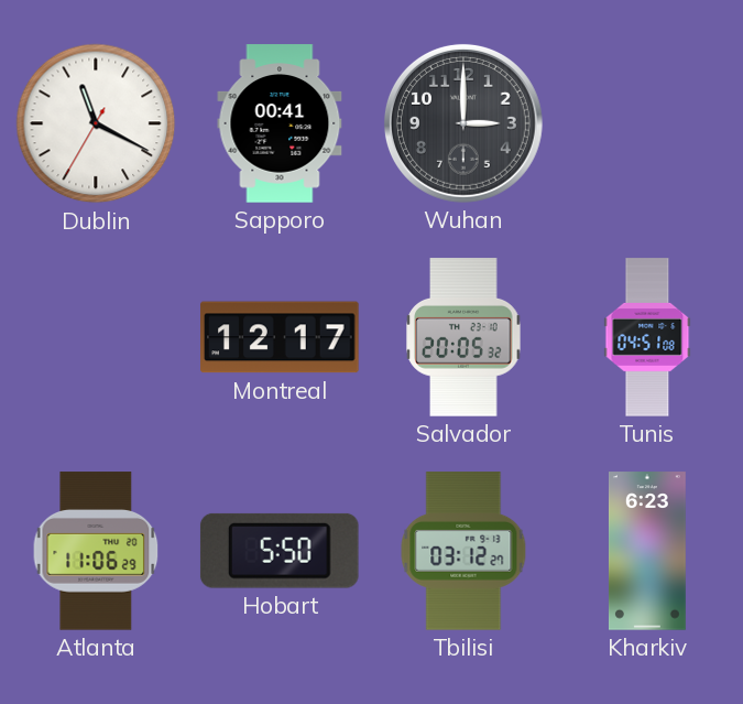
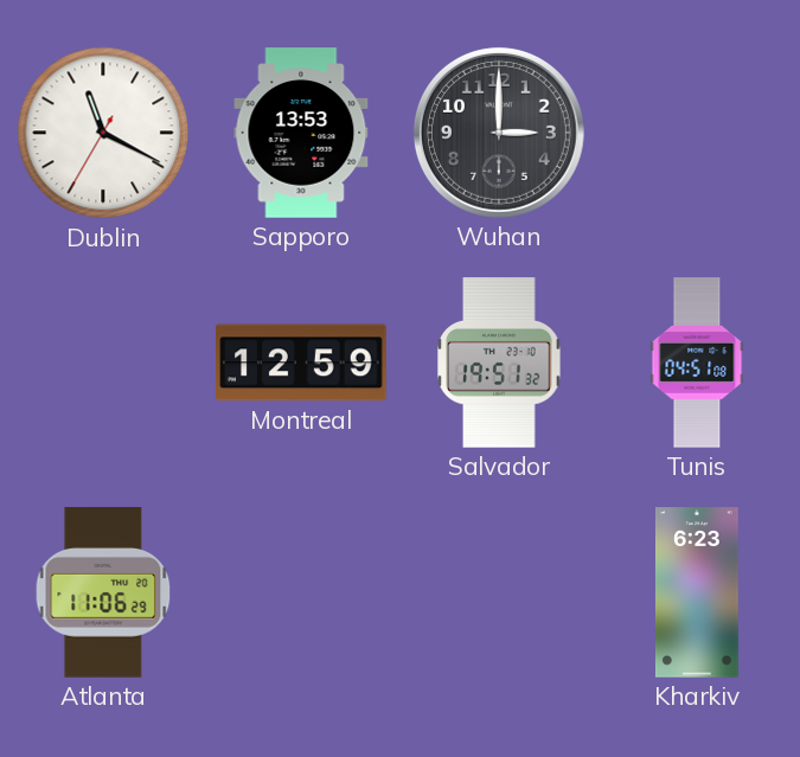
Sapporo: 00:41 -> 13:53 (301, 133)
Montreal: 12:17 -> 12:59 (301, 363)
Salvador: 20:05 -> 19:51 (499, 363)
Hobart: 5:50 -> none (280, 551)
Tbilisi: 03:12 -> none (463, 551)
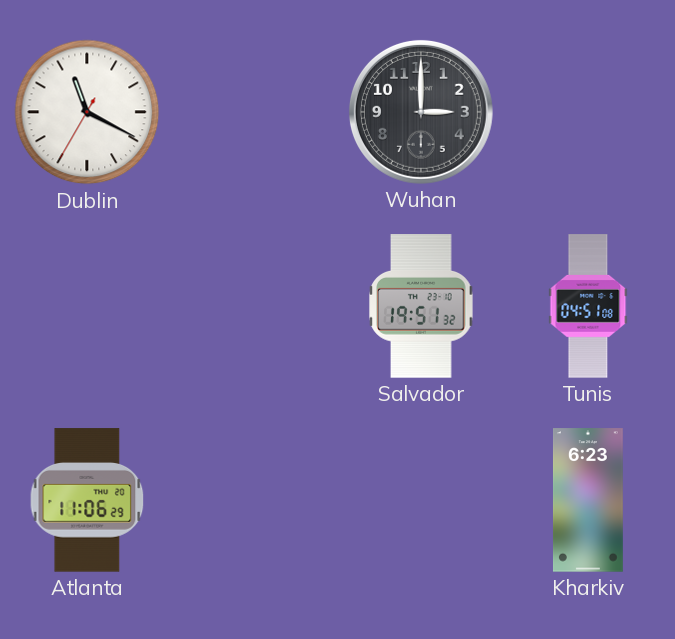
Sapporo: 13:53 -> none (301, 133)
Montreal: 12:59 -> none (301, 363)
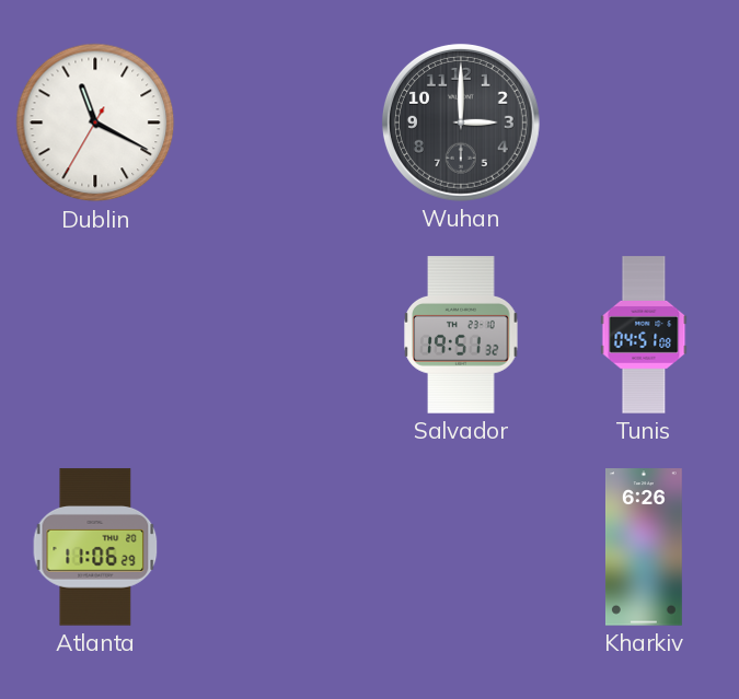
Kharkiv: 6:23 -> 6:26 (644, 547)
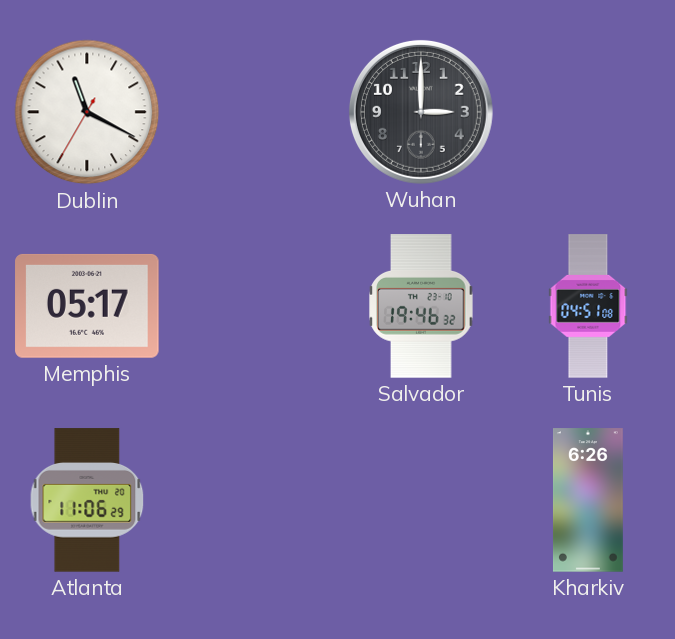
Memphis: none -> 05:17 (87, 306)
Salvador: 19:51 -> 19:46 (421, 306)
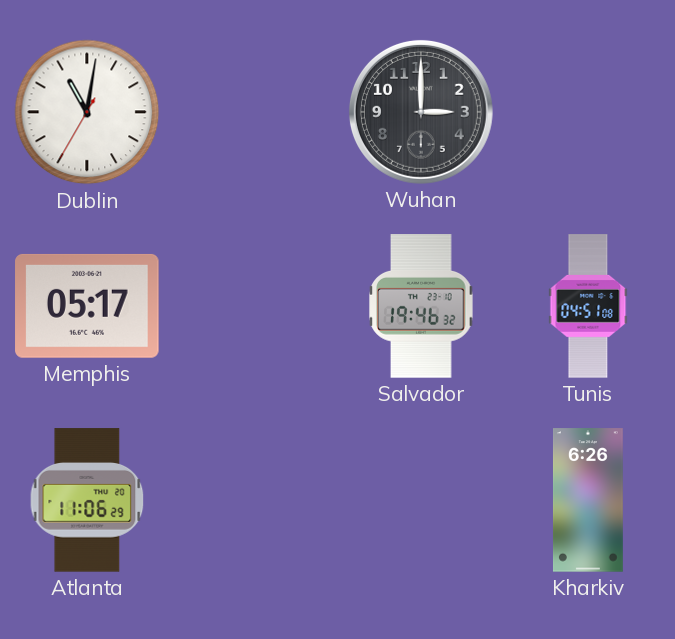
Dublin: 11:19 -> 11:01 (87, 112)
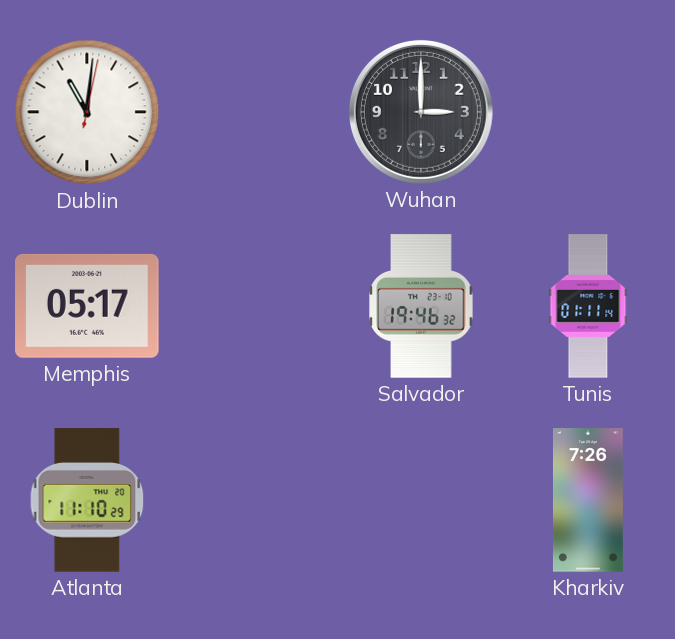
Dublin: 11:01:35 -> 11:01:02 (87, 112)
Tunis: 04:51 -> 01:11 (588, 306)
Atlanta: 11:06 -> 11:10 (87, 500)
Kharkiv: 6:26 -> 7:26 (588, 500)
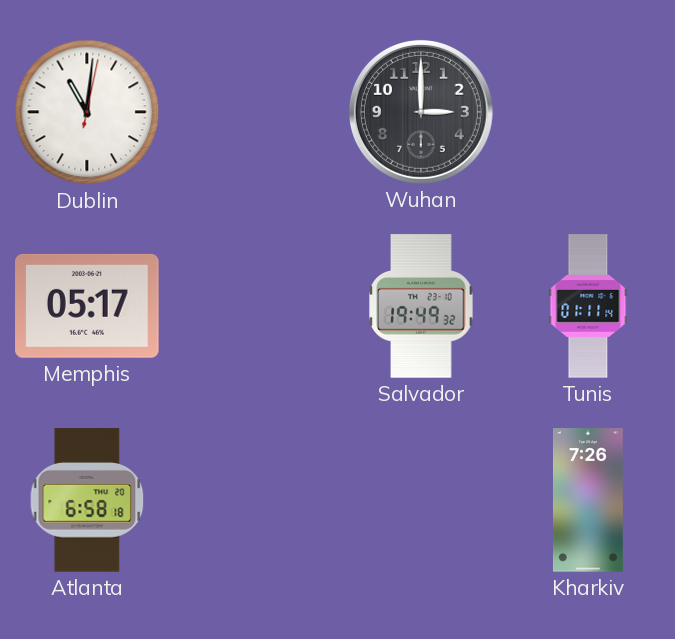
Salvador: 19:46 -> 19:49 (421, 306)
Atlanta: 11:10 -> 6:58 (87, 500)
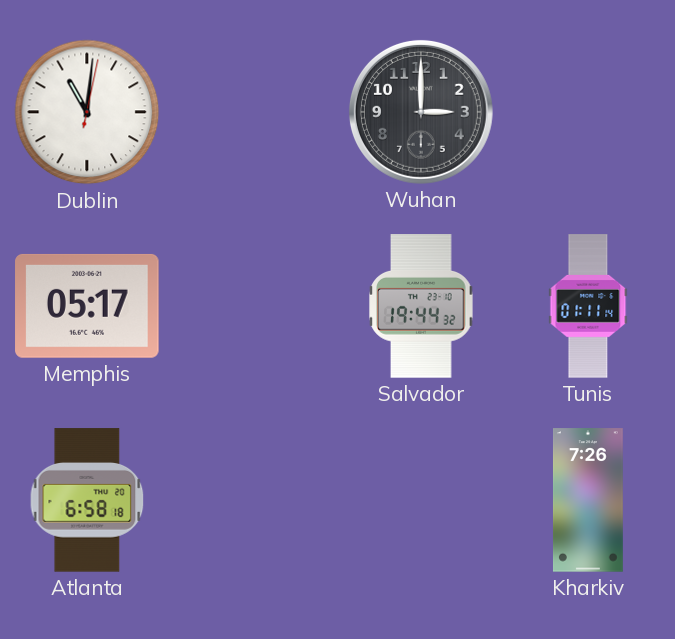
Salvador: 19:49 -> 19:44 (421, 306)
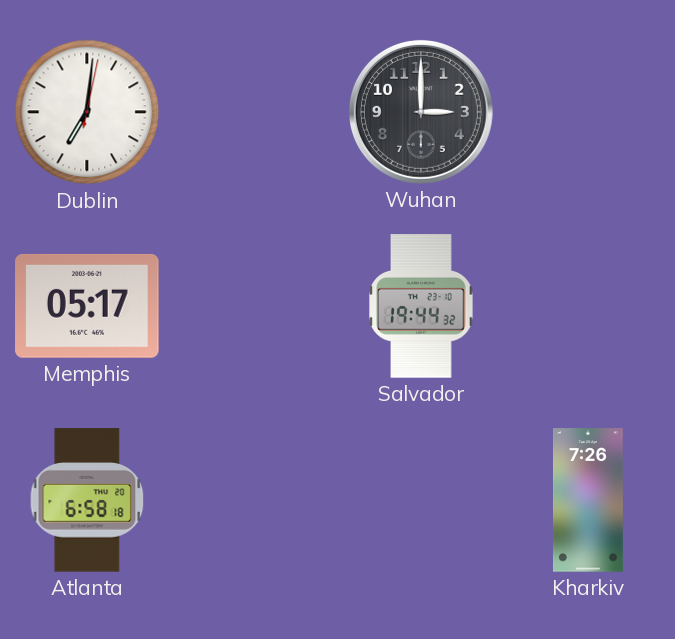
Dublin: 11:01 -> 7:01 (87, 112)
Tunis: 01:11 -> none (588, 306)
